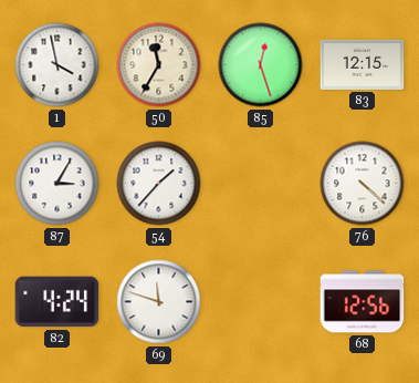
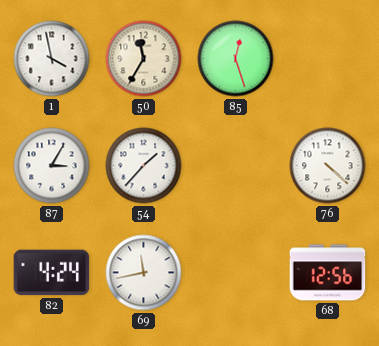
83: 12:15 -> none (363, 64)
69: 11:48 -> 11:43 (144, 273)
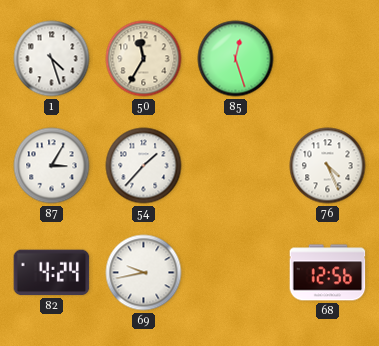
1: 3:58 -> 4:27 (52, 59)
76: 4:22 -> 4:26 (328, 166)
69: 11:43 -> 9:43 (144, 273)
